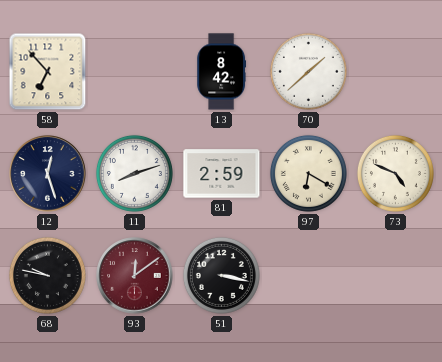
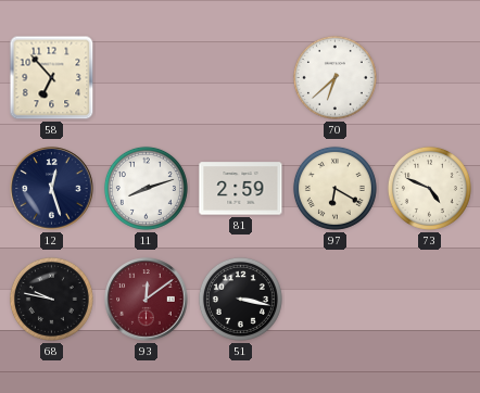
13: 8:42 -> none (221, 72)
70: 1:38 -> 6:38 (334, 77)
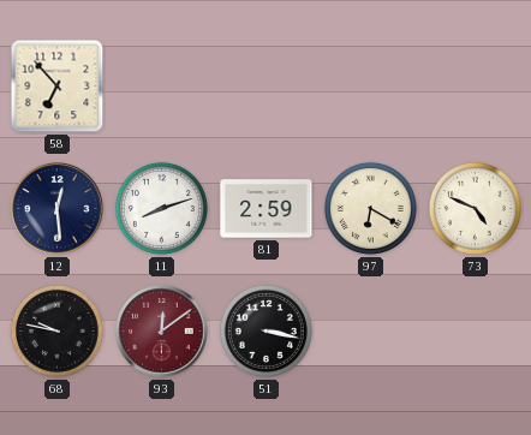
70: 6:38 -> none (334, 77)
12: 12:27 -> 12:29 (58, 209)
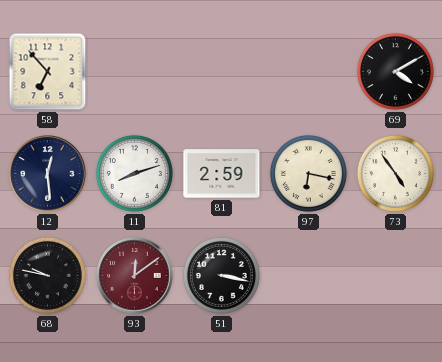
69: none -> 4:10 (395, 71)
97: 6:20 -> 6:17 (308, 173)
73: 4:49 -> 4:54 (395, 173)
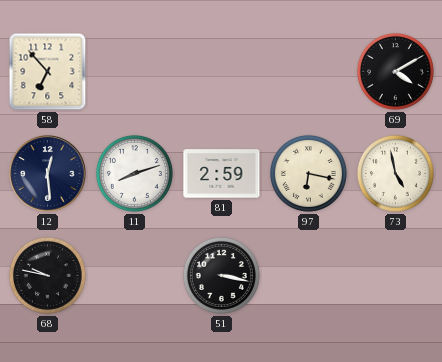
73: 4:54 -> 4:58 (395, 173)
93: 12:09 -> none (135, 276)
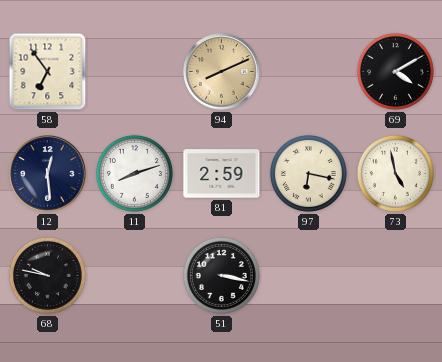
58: 6:53 -> 6:54 (48, 72)
94: none -> 8:11 (222, 72)
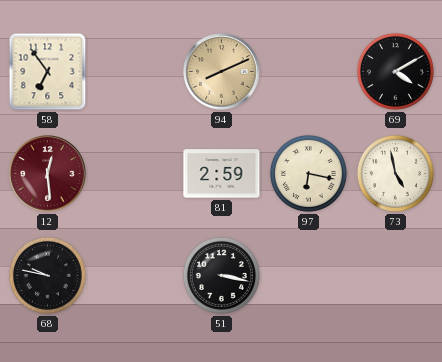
12 dial: navy -> burgundy (48, 174)
11: 8:12 -> none (134, 173)
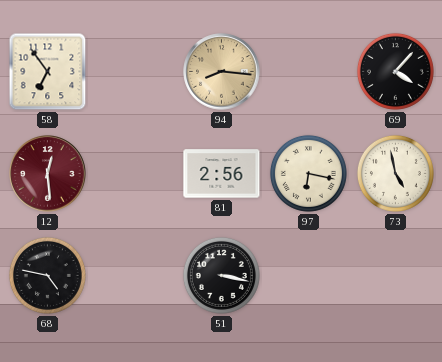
94: 8:11 -> 8:16 (222, 72)
69: 4:10 -> 4:07 (395, 71)
81: 2:59 -> 2:56 (222, 174)
68: 9:47 -> 4:47 (47, 275)
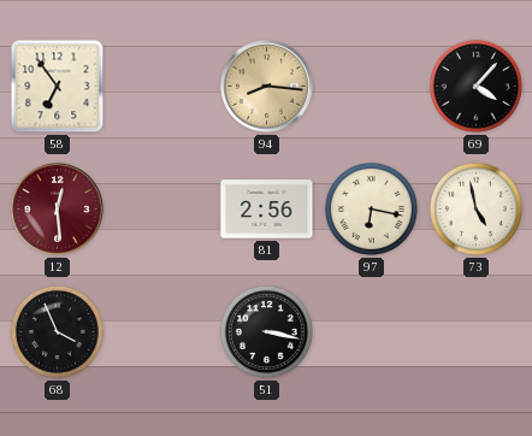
68: 4:47 -> 3:56 (57, 331)
